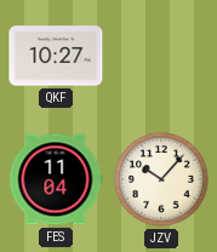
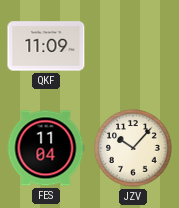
QKF: 10:27 -> 11:09 (46, 46)
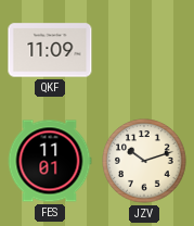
FES: 11:04 -> 11:01 (50, 161)
JZV: 10:07 -> 10:12 (144, 161)
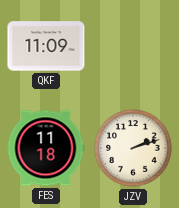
FES: 11:01 -> 11:18 (46, 148)
JZV: 10:12 -> 2:12 (133, 148)
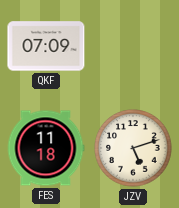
QKF: 11:09 -> 07:09 (46, 46)
JZV: 2:12 -> 5:12 (133, 148)
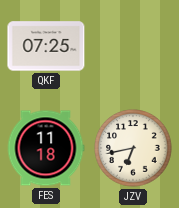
QKF: 07:09 -> 07:25 (46, 46)
JZV: 5:12 -> 6:43 (133, 148)
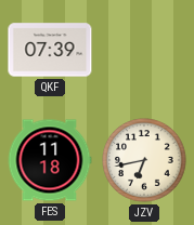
QKF: 07:25 -> 07:39 (50, 50)
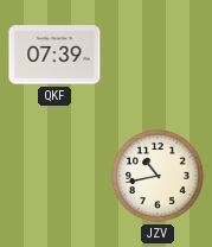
FES: 11:18 -> none (50, 160)
JZV: 6:43 -> 10:43 (158, 176)
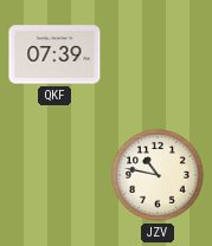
JZV: 10:43 -> 10:47 (158, 175)
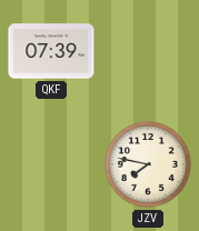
JZV: 10:47 -> 7:47 (148, 164)
